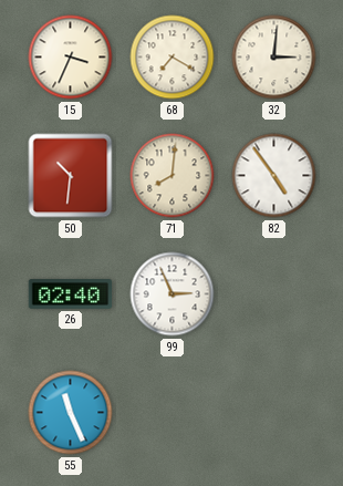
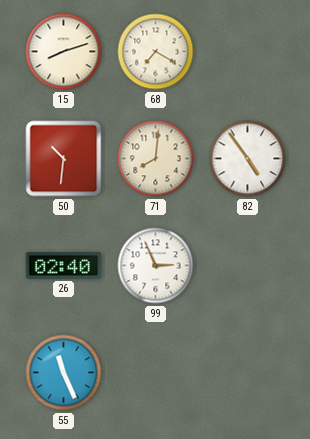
15: 3:34 -> 8:12 (64, 52)
32: 3:01 -> none (274, 58)
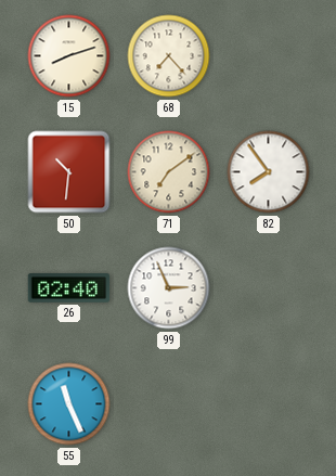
68: 7:20 -> 7:23 (169, 56)
71: 8:01 -> 7:09 (169, 172)
82: 4:54 -> 7:54 (269, 172)
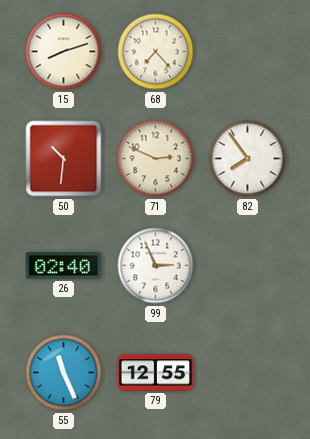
71: 7:09 -> 2:49 (156, 159)
79: none -> 12:55 (156, 373)
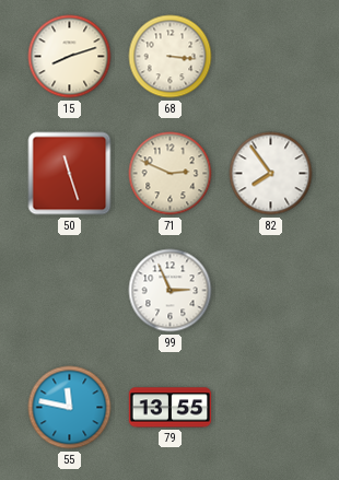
68: 7:23 -> 3:16 (171, 57)
50: 10:31 -> 11:27 (70, 174)
26: 02:40 -> none (64, 266)
55: 11:26 -> 11:47 (70, 408)
79: 12:55 -> 13:55 (171, 408)
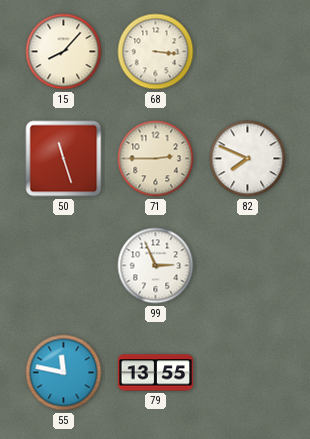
15: 8:12 -> 8:07 (64, 52)
71: 2:49 -> 2:45 (156, 159)
82: 7:54 -> 7:49 (248, 159)
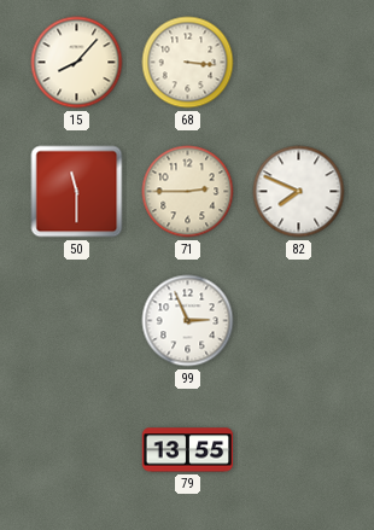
50: 11:27 -> 11:30 (77, 192)
55: 11:47 -> none (64, 373)
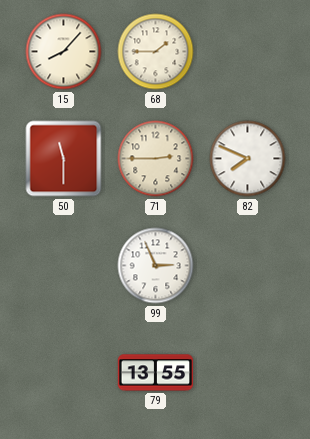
68: 3:16 -> 1:45 (156, 52)
